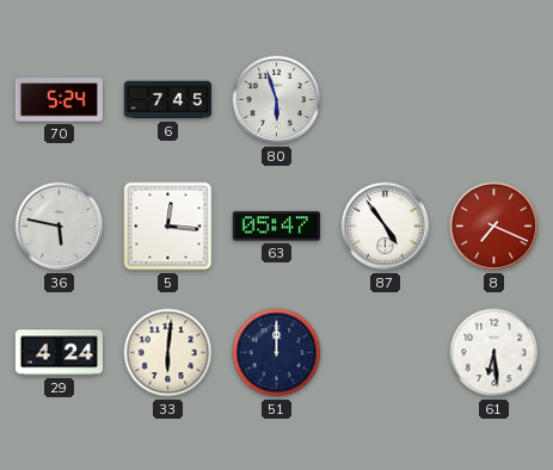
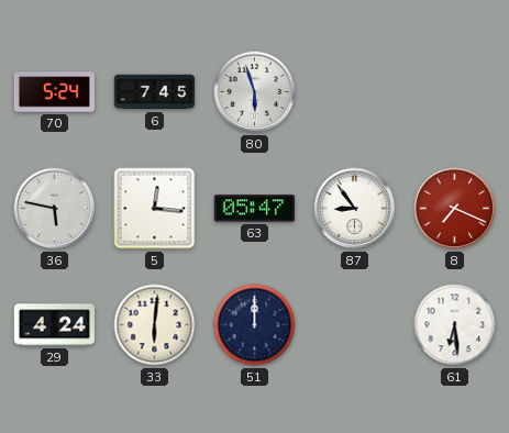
87: 4:54 -> 8:54 (355, 209)
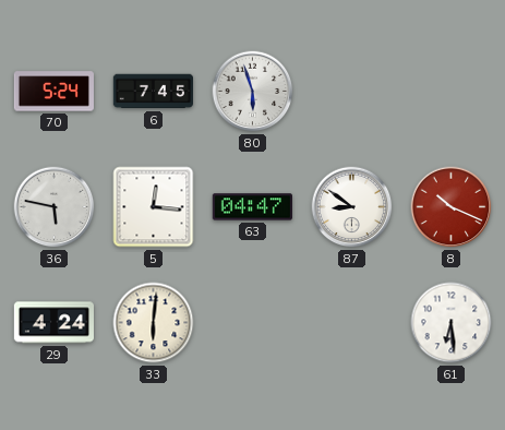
63: 05:47 -> 04:47 (252, 207)
87: 8:54 -> 8:51 (352, 207)
8: 7:19 -> 10:19 (452, 207)
51: 12:00 -> none (255, 325)
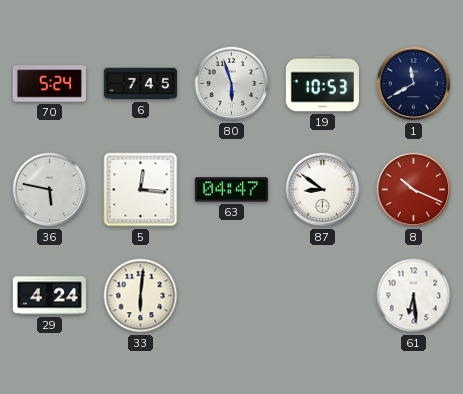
19: none -> 10:53 (322, 84)
1: none -> 11:40 (414, 84)
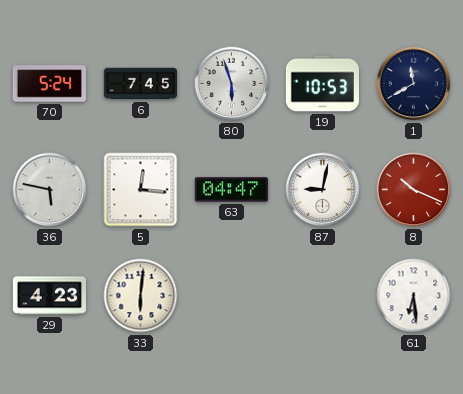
87: 8:51 -> 9:02 (323, 190)
29: 4:24 -> 4:23 (49, 296)
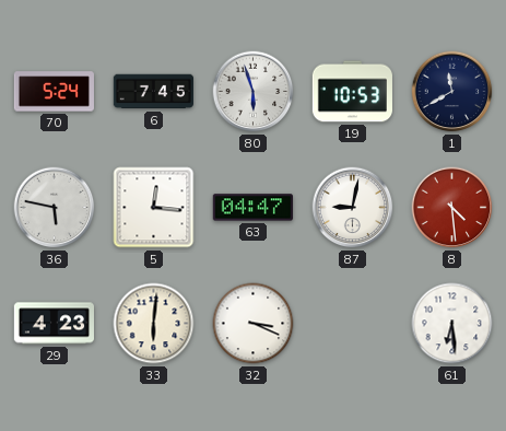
8: 10:19 -> 4:29 (452, 208)
32: none -> 3:19 (254, 324)
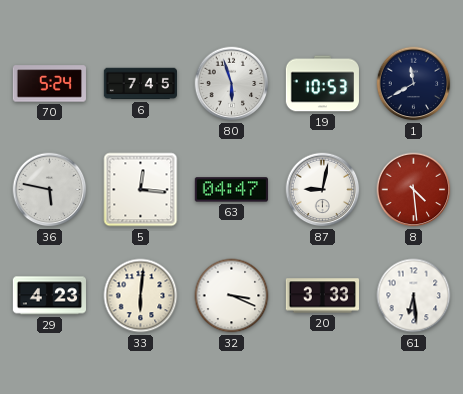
20: none -> 3:33 (322, 296)
